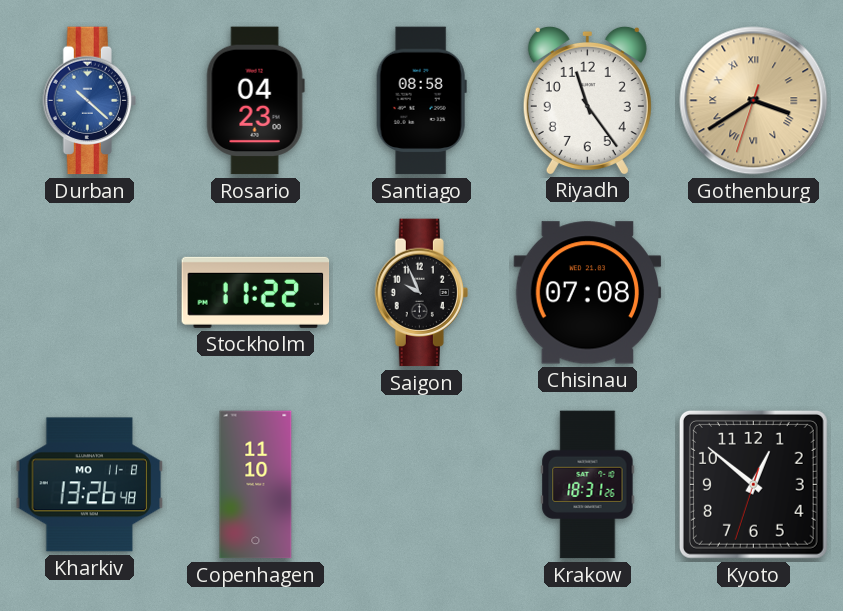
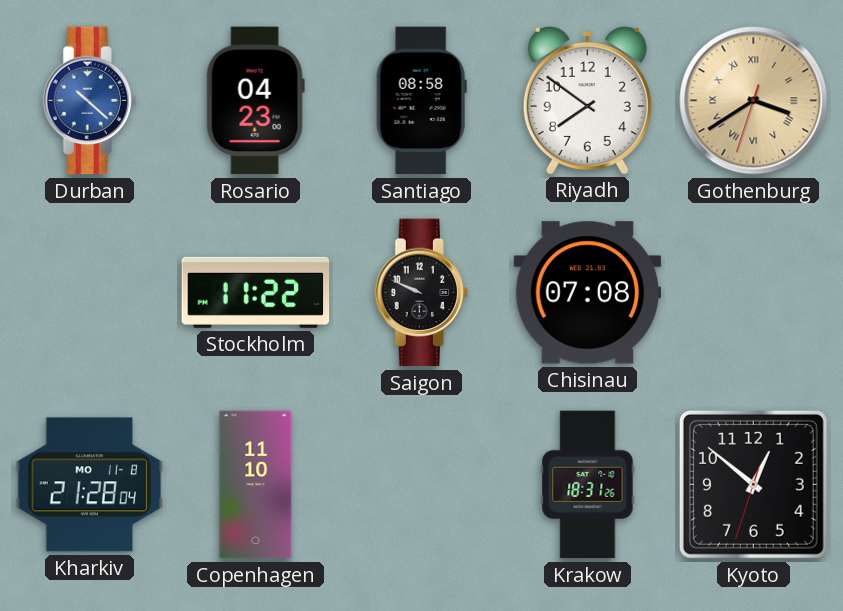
Riyadh: 11:24 -> 7:51 (587, 100)
Saigon: 9:56 -> 9:49 (421, 293)
Kharkiv: 13:26 -> 21:28 (90, 485)
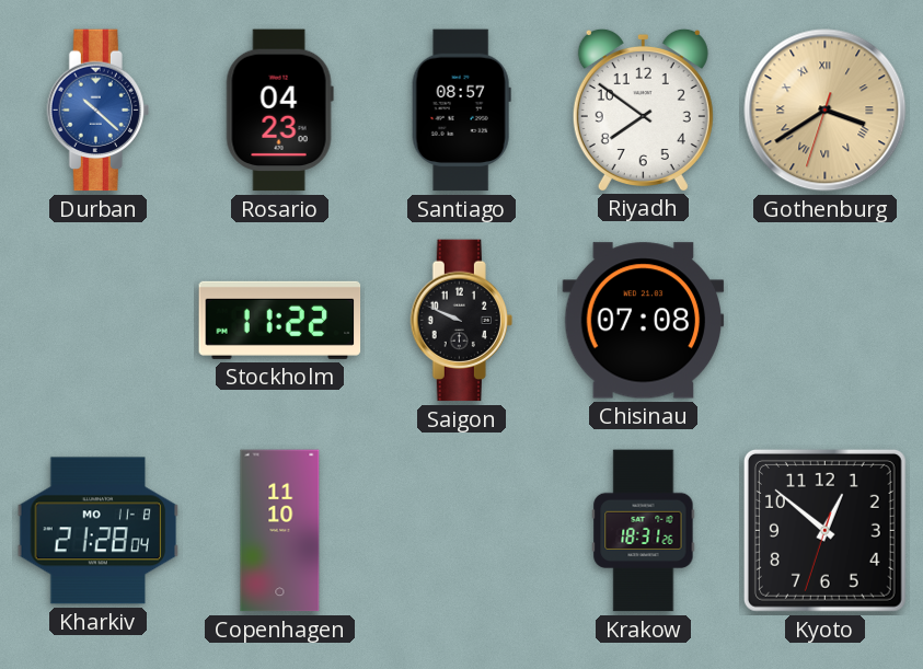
Santiago: 08:58 -> 08:57 (461, 111)
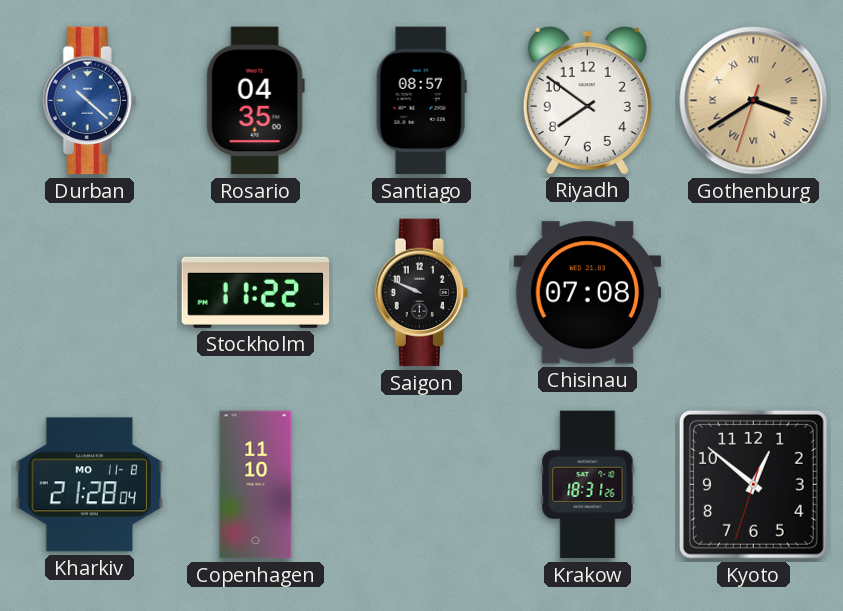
Rosario: 04:23 -> 04:35 (255, 101)
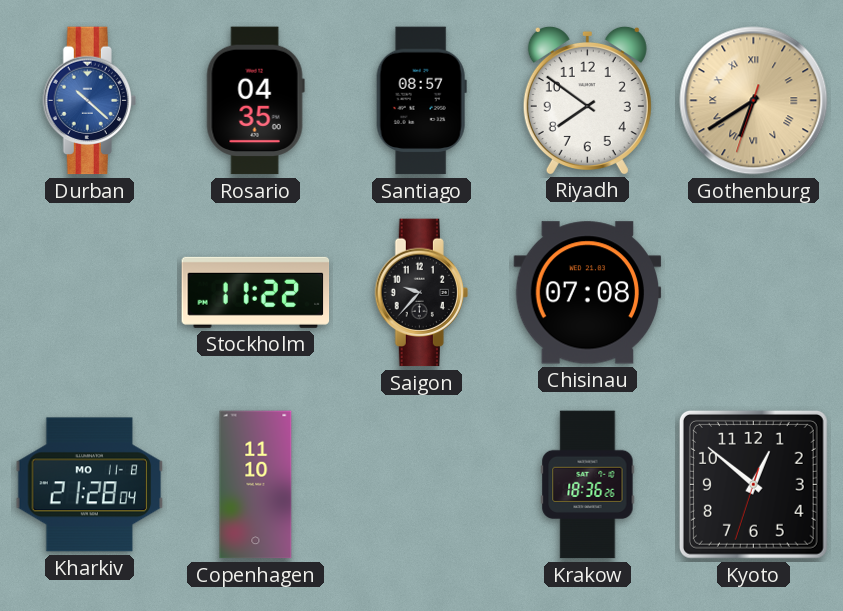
Gothenburg: 3:39 -> 6:39 (754, 101)
Saigon: 9:49 -> 9:37 (421, 293)
Krakow: 18:31 -> 18:36 (588, 485)
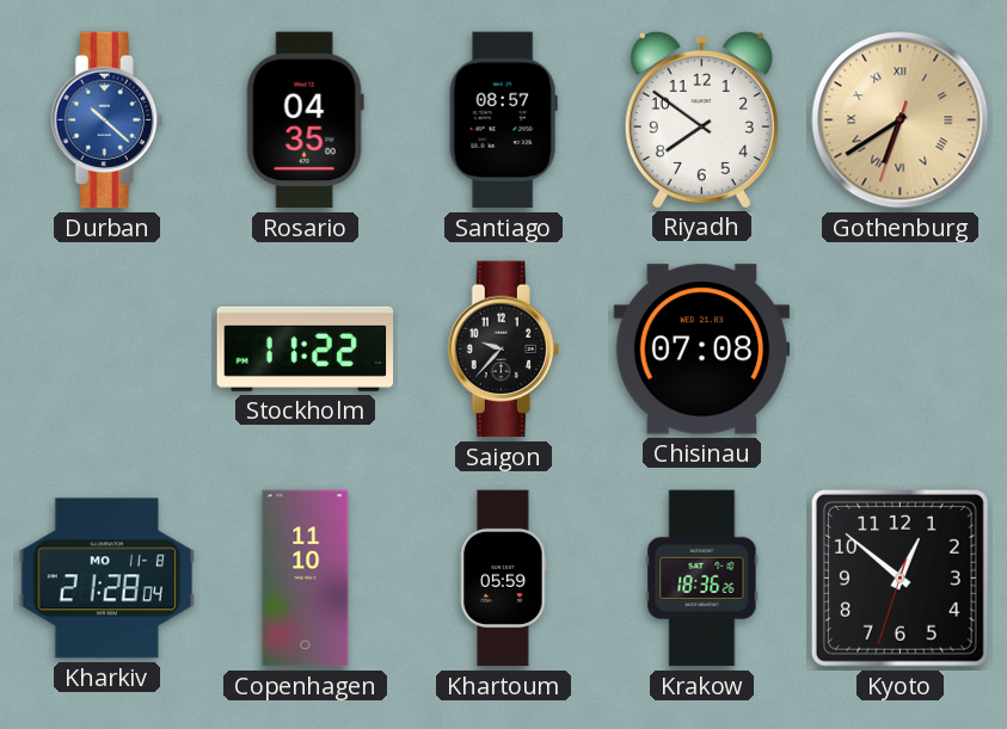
Khartoum: none -> 05:59 (504, 579)
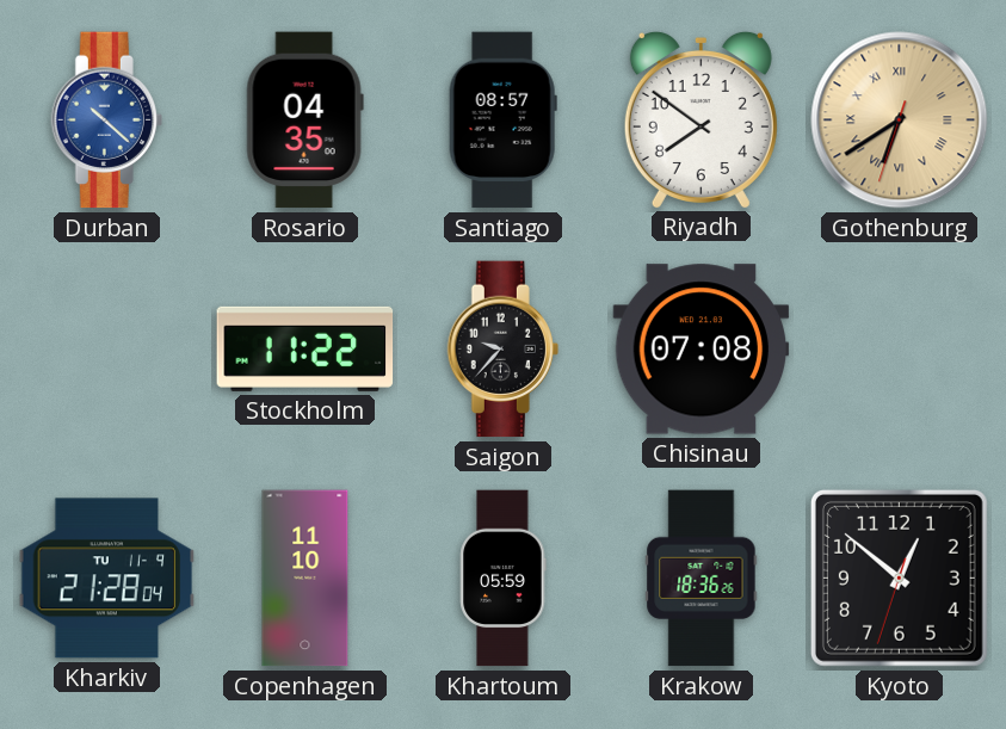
Kharkiv date: MO 11-8 -> TU 11-9 (107, 579)
